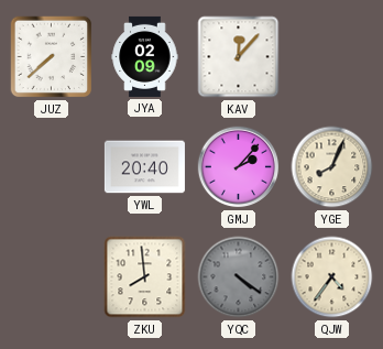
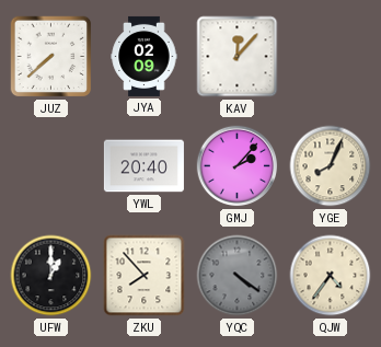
UFW: none -> 1:00 (51, 276)
ZKU: 7:59 -> 7:53 (145, 276)
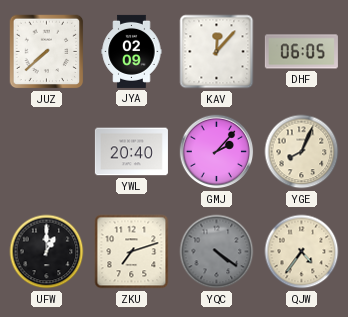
DHF: none -> 06:05 (301, 52)
ZKU: 7:53 -> 7:12 (132, 252)
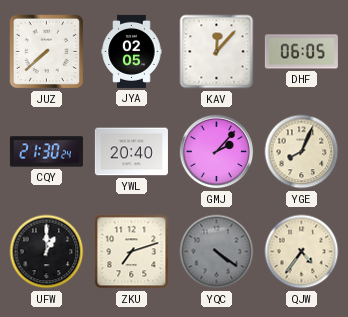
JYA: 02:09 -> 02:05 (132, 51)
CQY: none -> 21:30 (46, 152)
